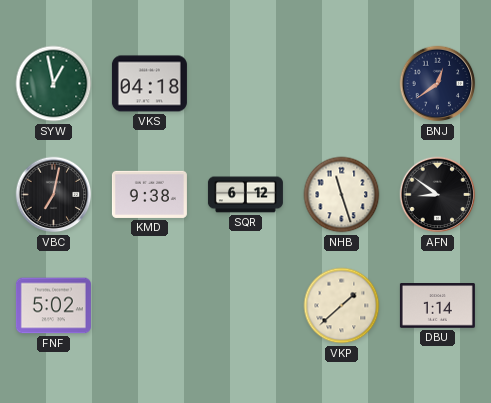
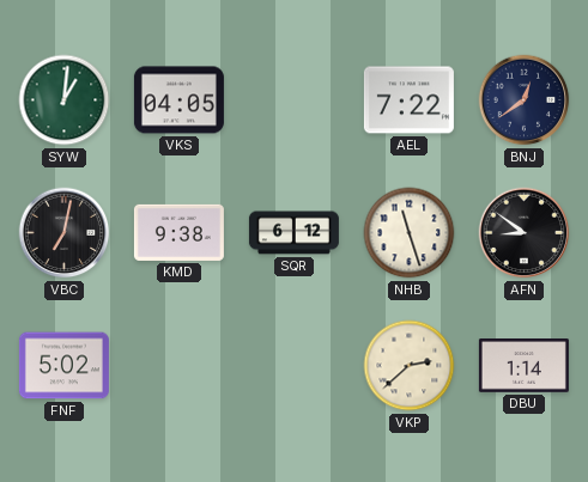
SYW: 12:58 -> 1:01 (65, 100)
VKS: 04:18 -> 04:05 (178, 100)
AEL: none -> 7:22 (408, 100)
VKP: 1:38 -> 2:38 (410, 366)
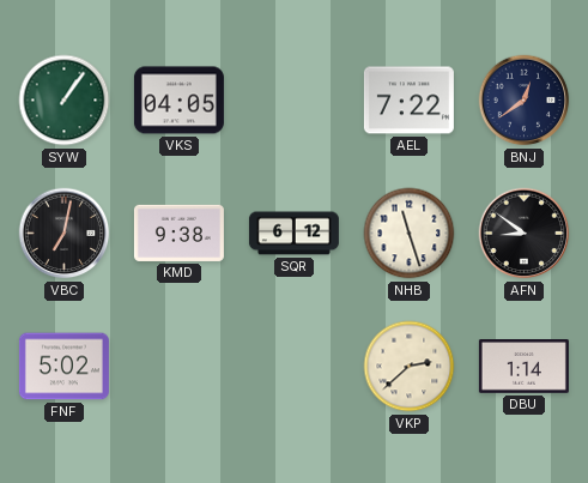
SYW: 1:01 -> 1:06 (65, 101)
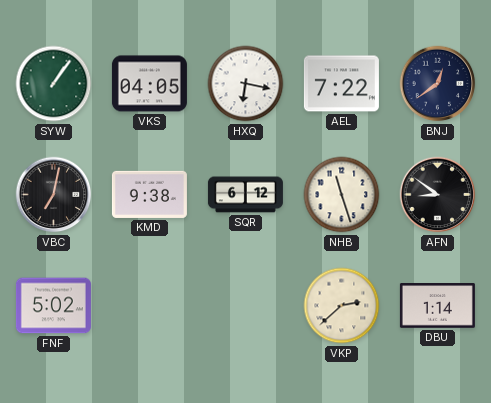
HXQ: none -> 6:17 (246, 84)
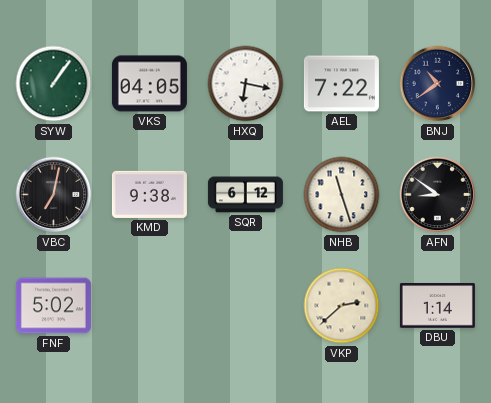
BNJ: 12:39 -> 10:39 (438, 84)
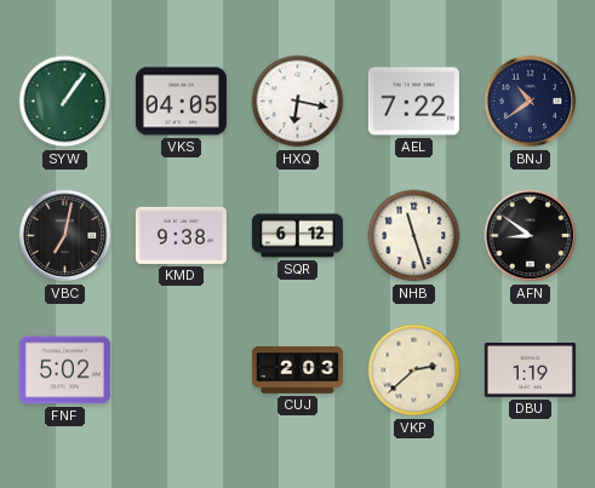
CUJ: none -> 2:03 (297, 371)
DBU: 1:14 -> 1:19 (530, 371)
